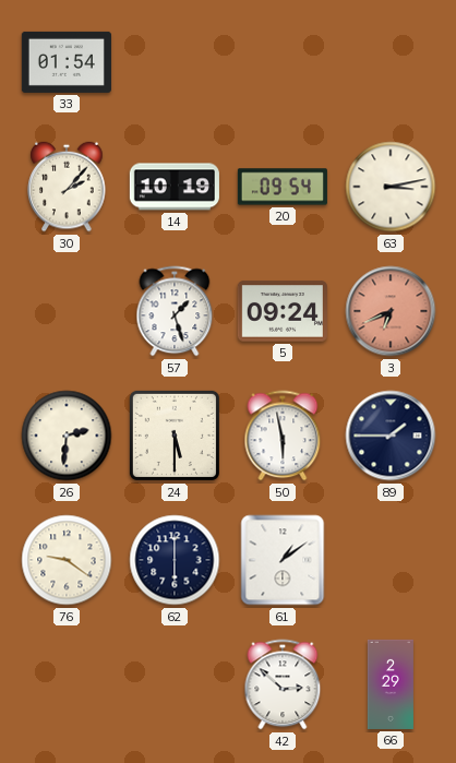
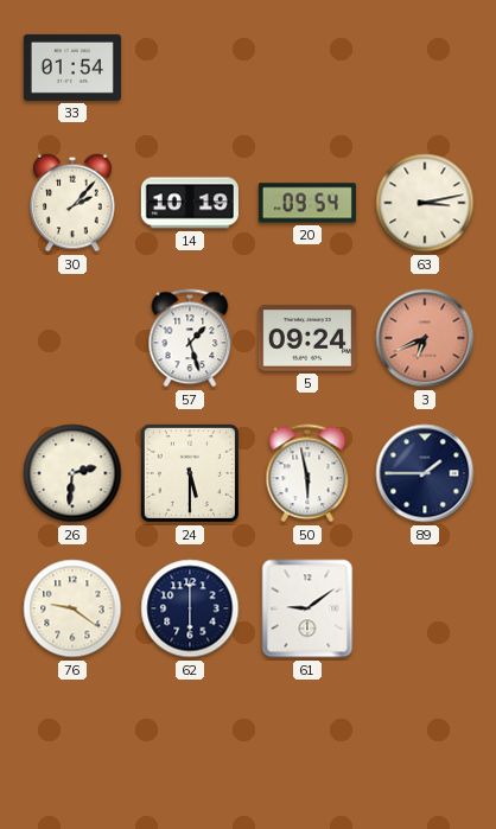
61: 1:09 -> 9:09 (307, 608)
42: 2:52 -> none (283, 684)
66: 2:29 -> none (391, 684)
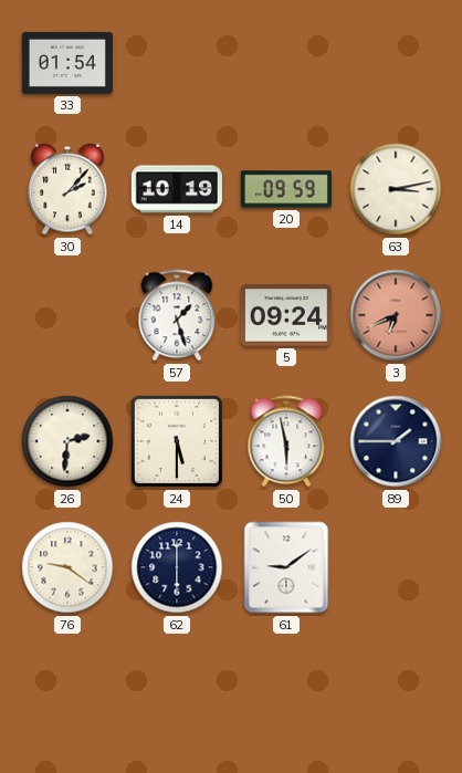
20: 09:54 -> 09:59 (286, 189)
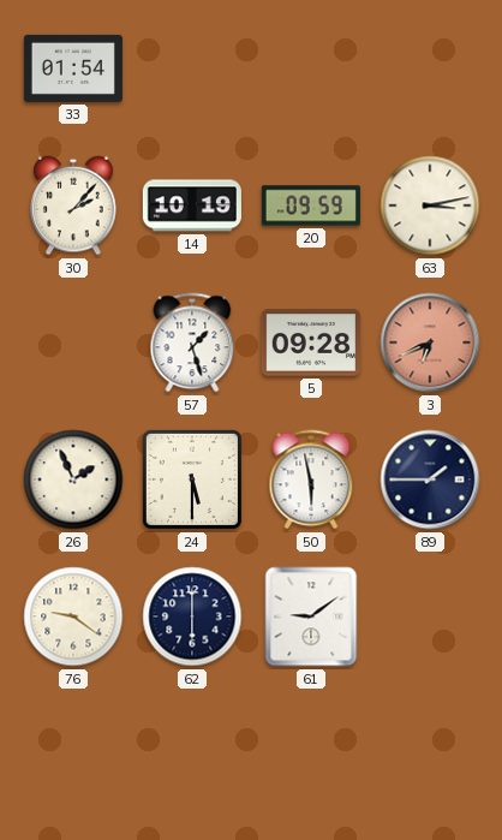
5: 09:24 -> 09:28 (311, 342)
26: 2:31 -> 1:56 (73, 479)
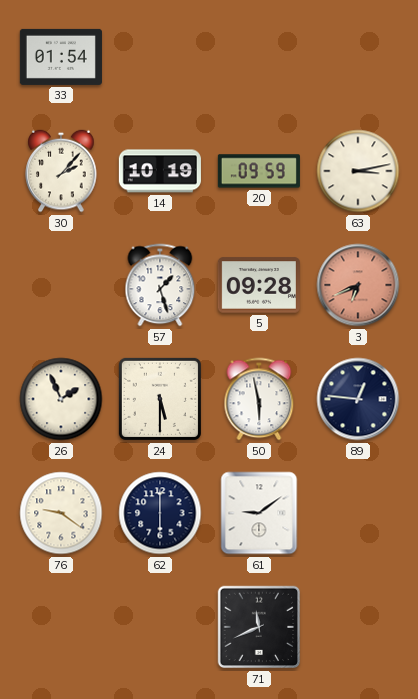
89: 1:45 -> 12:46 (358, 399)
71: none -> 11:41 (259, 627)
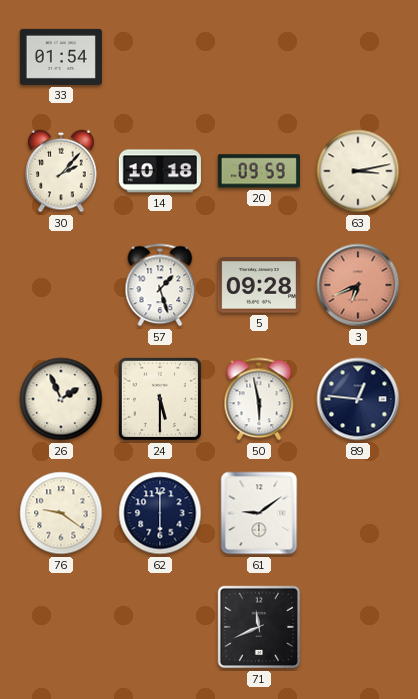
14: 10:19 -> 10:18 (160, 171)
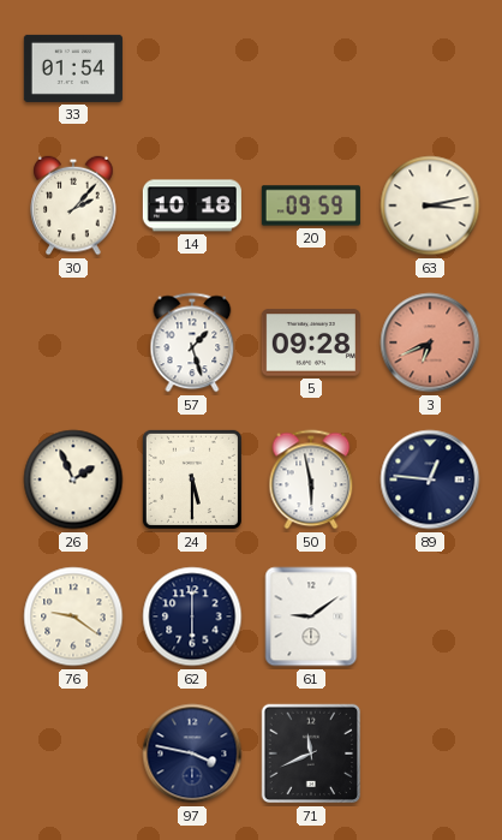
97: none -> 3:47 (192, 753)
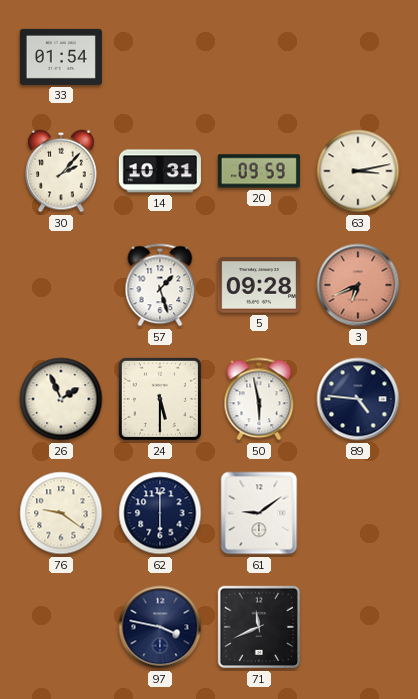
14: 10:18 -> 10:31 (160, 171)
89: 12:46 -> 4:46 (358, 399)
